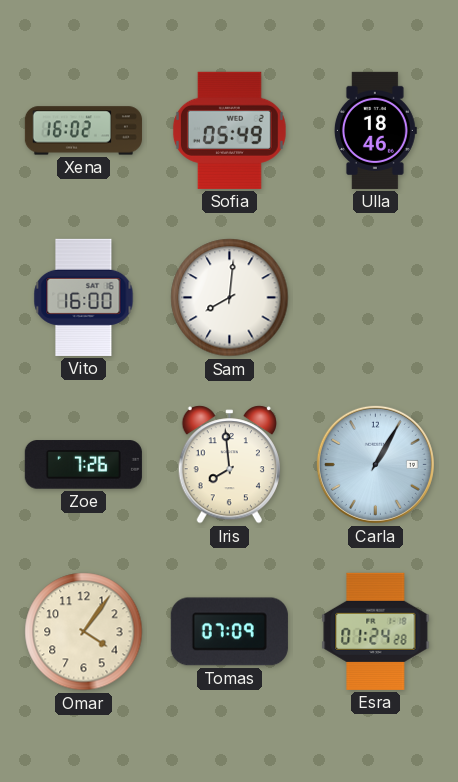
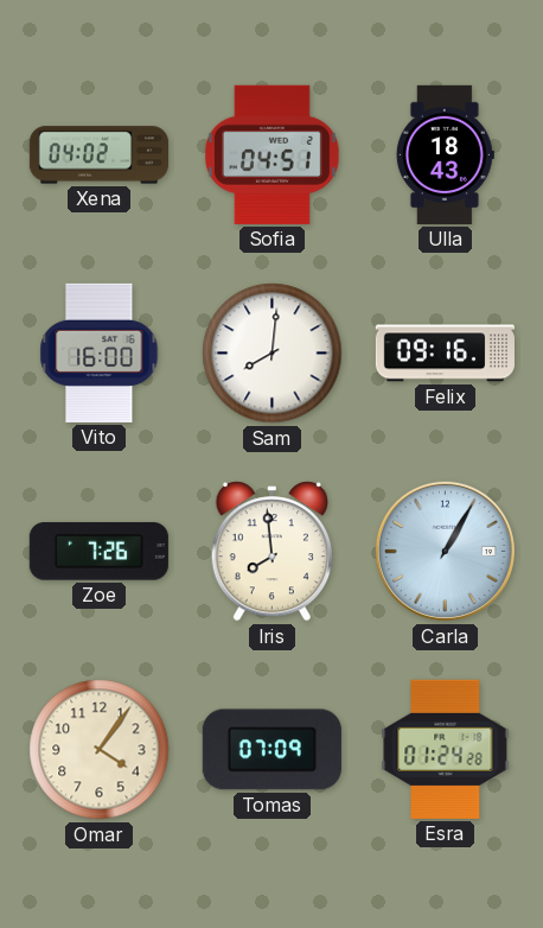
Xena: 16:02 -> 04:02 (98, 155)
Sofia: 05:49 -> 04:51 (271, 154)
Ulla: 18:46 -> 18:43 (445, 154)
Felix: none -> 09:16 (445, 354)
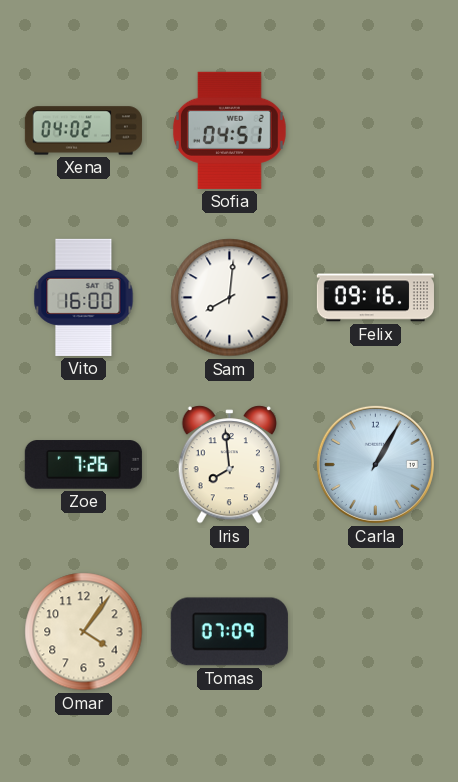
Ulla: 18:43 -> none (445, 154)
Esra: 01:24 -> none (446, 749)
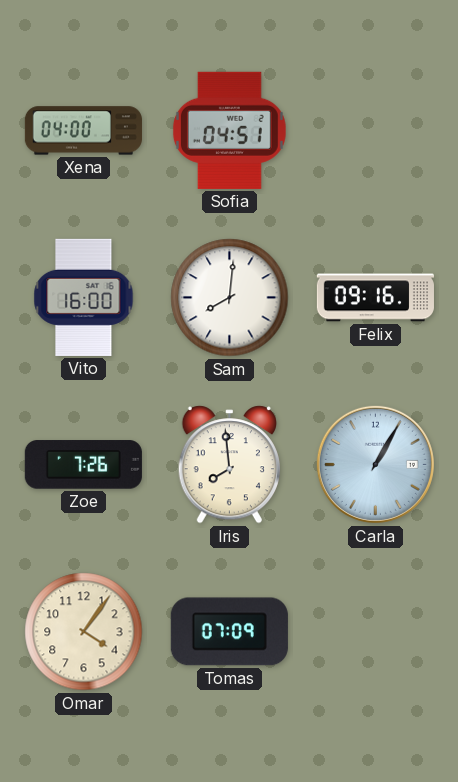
Xena: 04:02 -> 04:00 (83, 131)
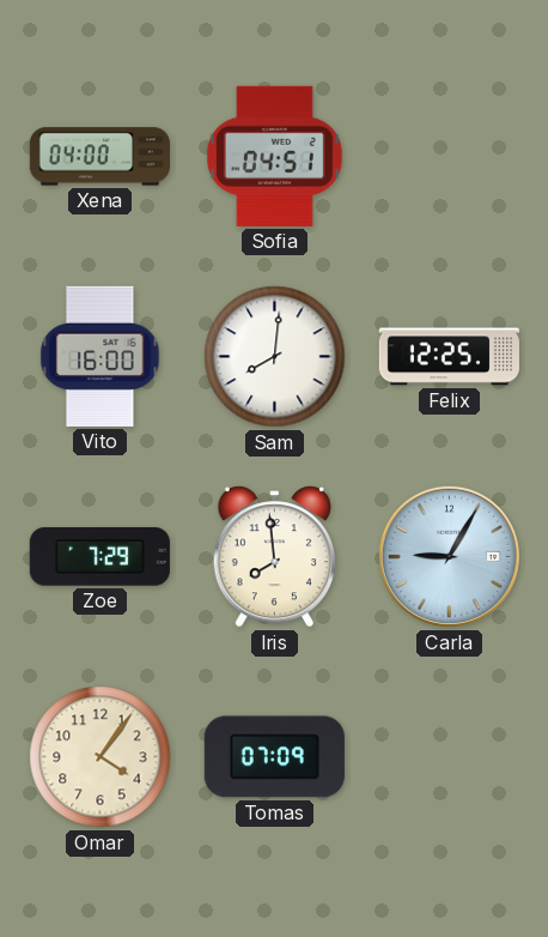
Felix: 09:16 -> 12:25 (449, 357)
Zoe: 7:26 -> 7:29 (99, 557)
Carla: 1:05 -> 9:05 (449, 556)
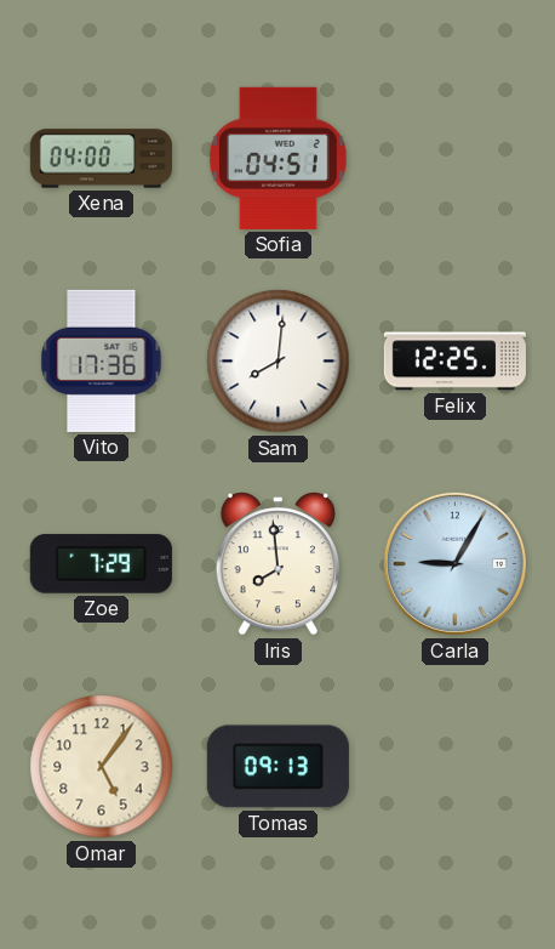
Vito: 16:00 -> 17:36 (102, 360)
Omar: 4:06 -> 5:06 (102, 767)
Tomas: 07:09 -> 09:13 (277, 767)
